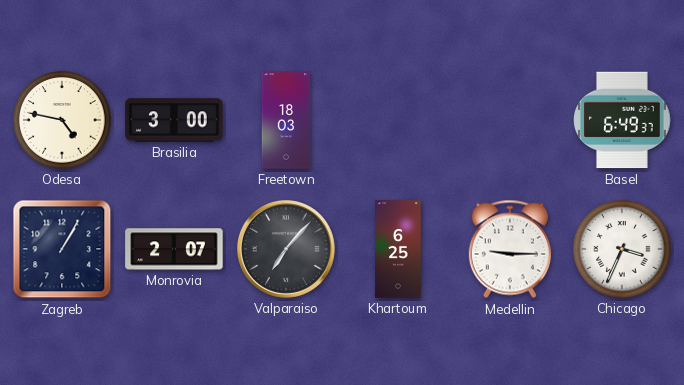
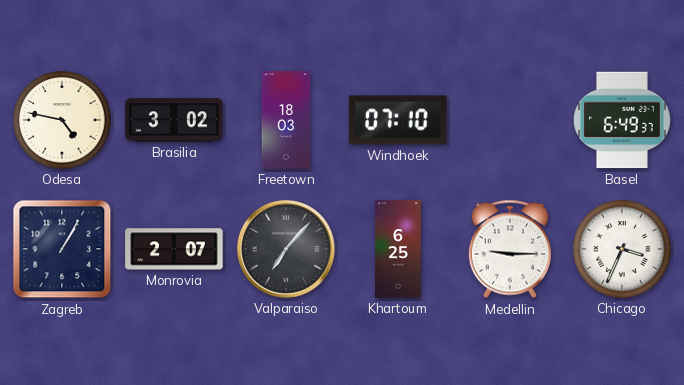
Brasilia: 3:00 -> 3:02 (174, 120)
Windhoek: none -> 07:10 (398, 120)
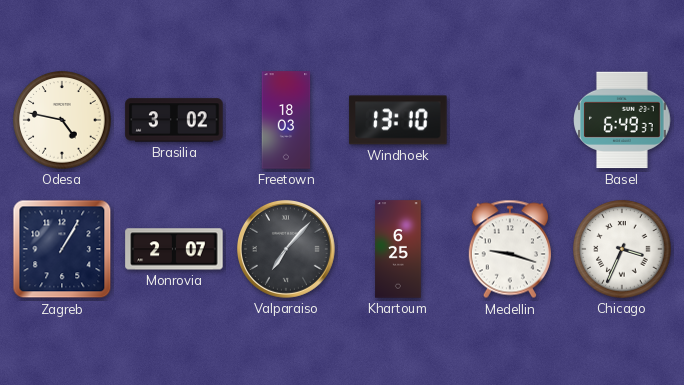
Windhoek: 07:10 -> 13:10 (398, 120)
Medellin: 9:15 -> 9:18 (510, 249)
